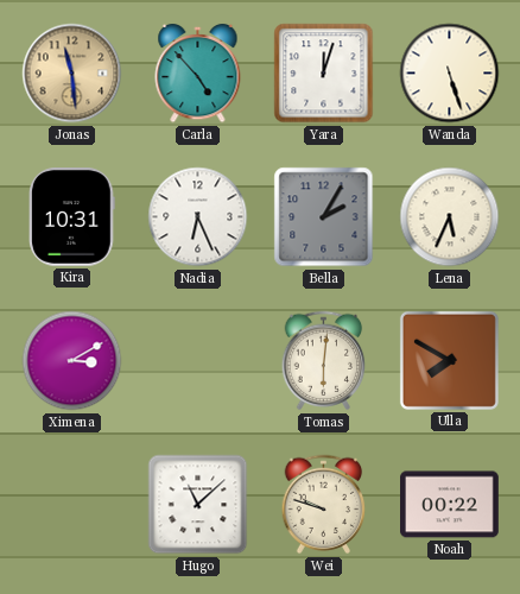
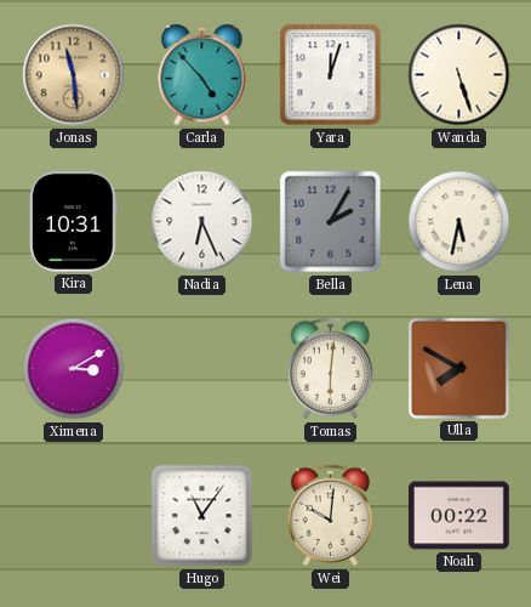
Lena: 5:34 -> 5:32 (459, 222)
Hugo: 11:08 -> 11:06 (202, 516)
Wei: 9:48 -> 10:01 (331, 516)
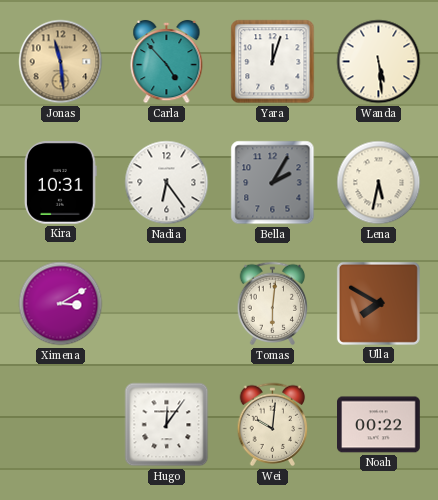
Wanda: 5:27 -> 5:29 (379, 62)
Nadia: 6:26 -> 6:24 (167, 183)
Hugo: 11:06 -> 12:06 (167, 425)
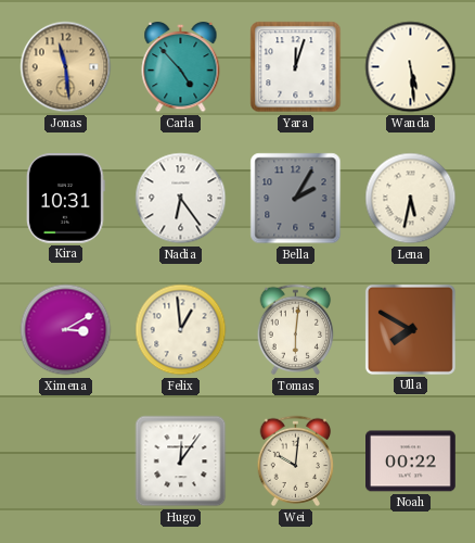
Felix: none -> 12:59 (181, 330)
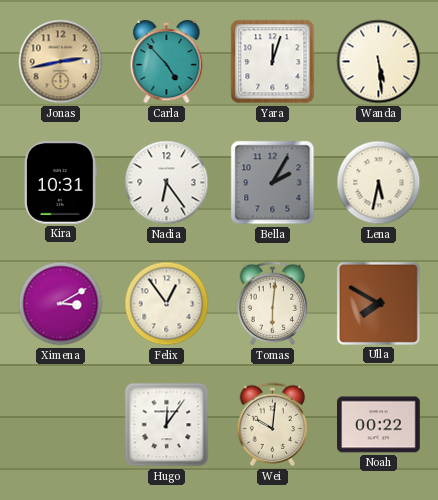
Jonas: 11:29 -> 2:43 (61, 62)
Felix: 12:59 -> 12:54 (167, 304)
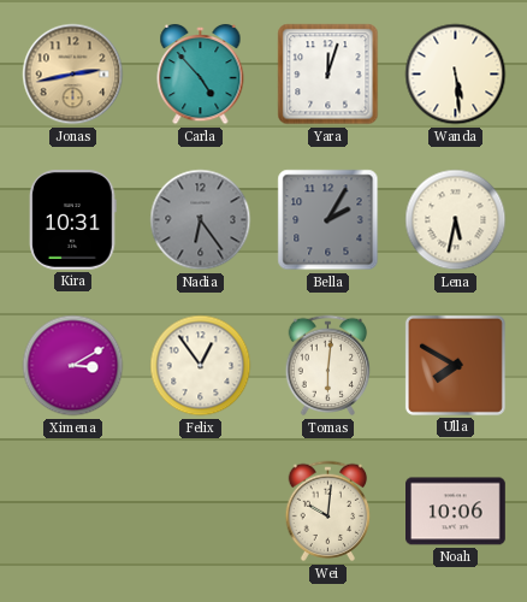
Nadia dial: white -> grey (201, 220)
Hugo: 12:06 -> none (167, 425)
Noah: 00:22 -> 10:06 (456, 512)
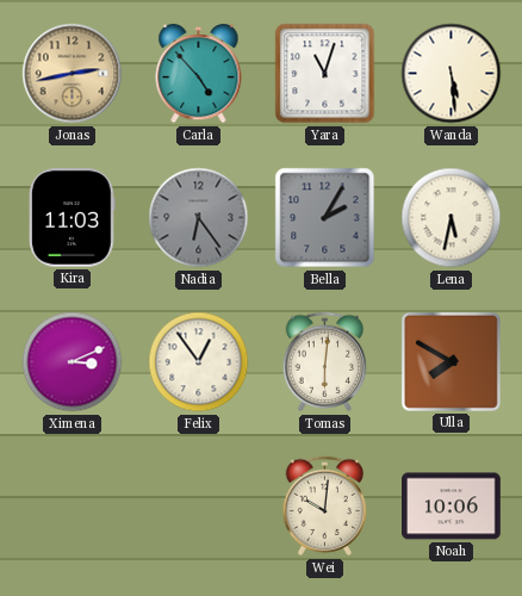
Yara: 12:03 -> 11:03 (325, 74)
Kira: 10:31 -> 11:03 (73, 218)
Ximena: 3:10 -> 3:11 (73, 362)
